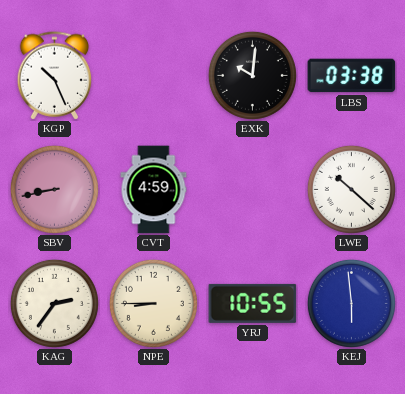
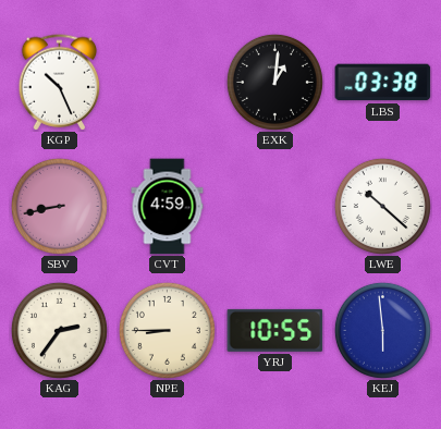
EXK: 10:01 -> 1:01 (274, 82)
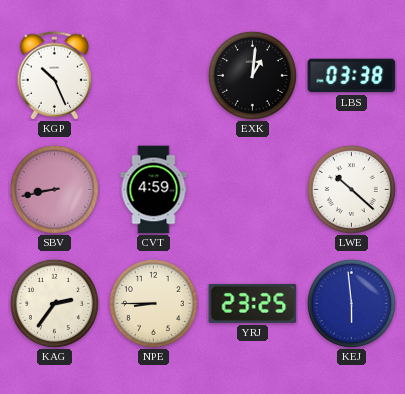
YRJ: 10:55 -> 23:25 (253, 303)
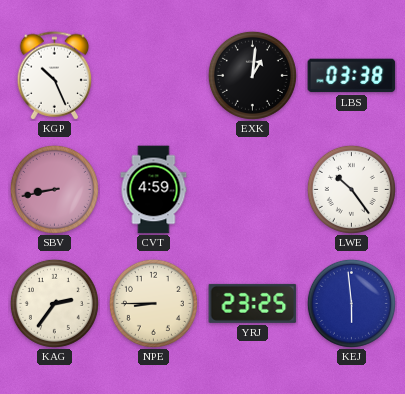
LWE: 10:22 -> 10:24 (351, 189)
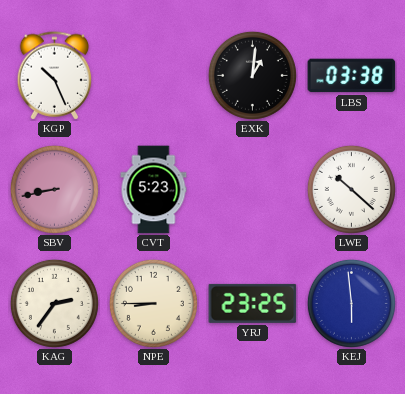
CVT: 4:59 -> 5:23 (154, 190)
LWE: 10:24 -> 10:22 (351, 189)
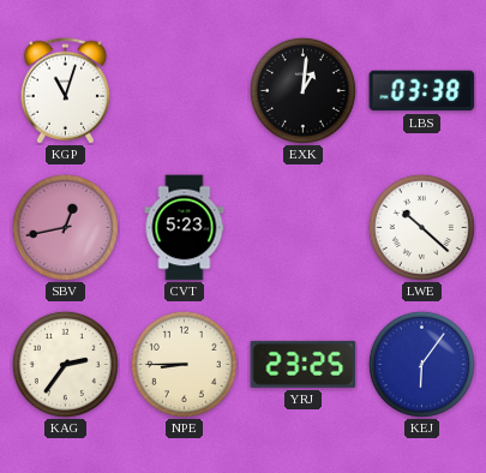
KGP: 10:26 -> 11:03 (66, 91)
SBV: 8:43 -> 12:43 (65, 227)
KEJ: 5:59 -> 6:06 (421, 364)
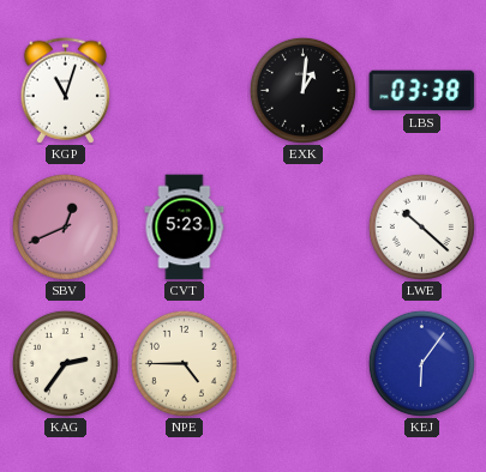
SBV: 12:43 -> 12:41 (65, 226)
NPE: 8:45 -> 4:45 (184, 363)
YRJ: 23:25 -> none (304, 364)
